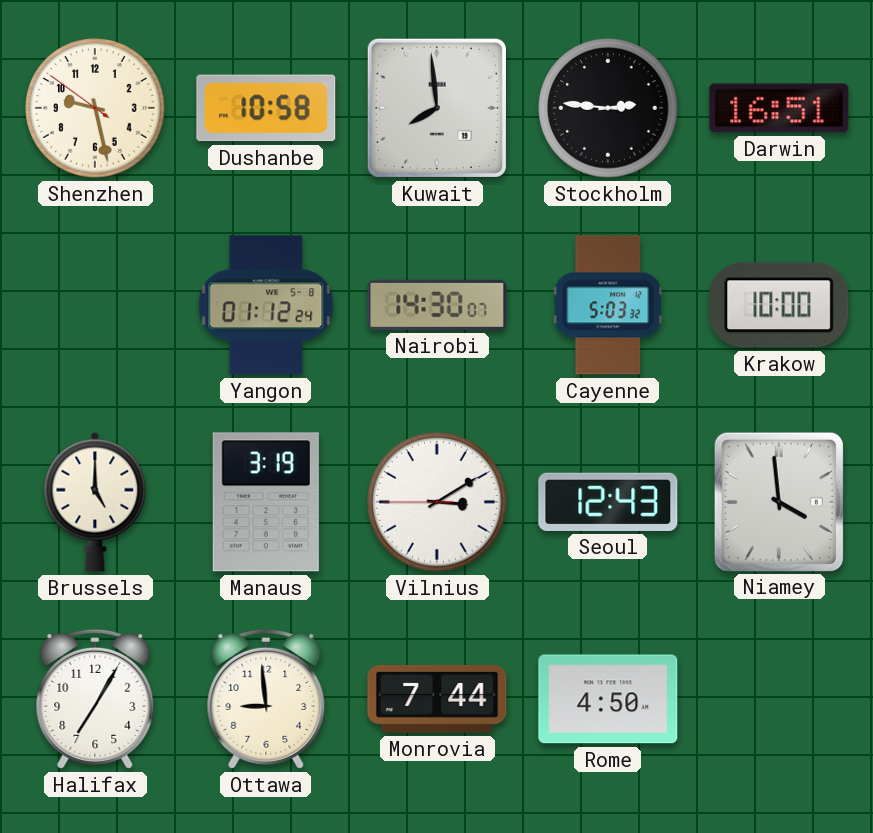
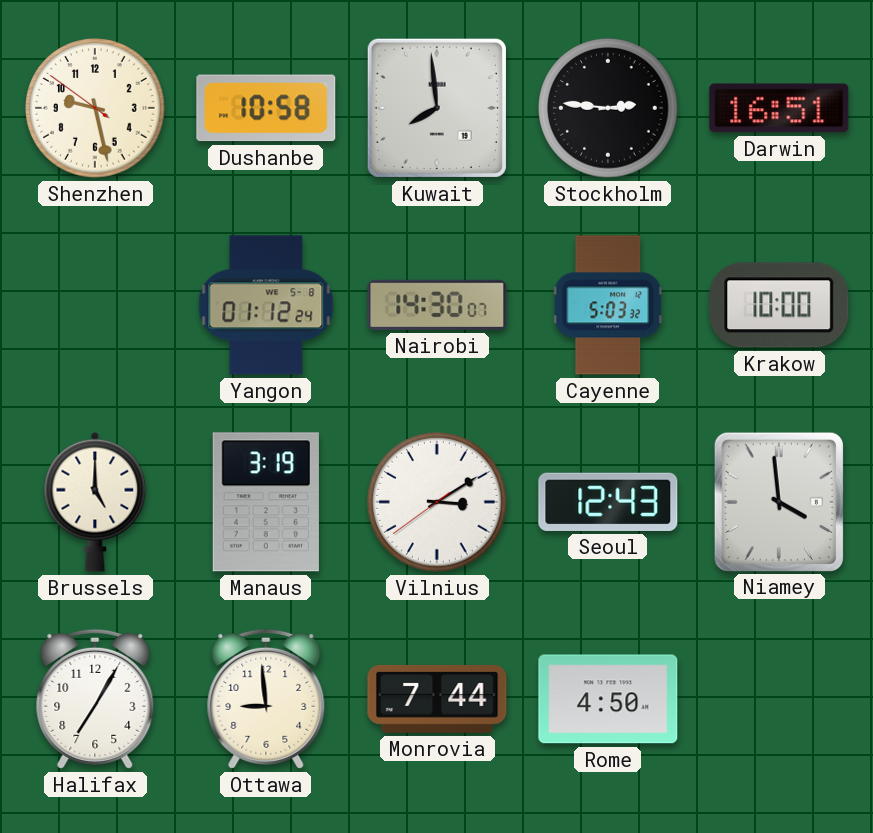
Vilnius: 3:09:45 -> 3:09:39 (437, 502)
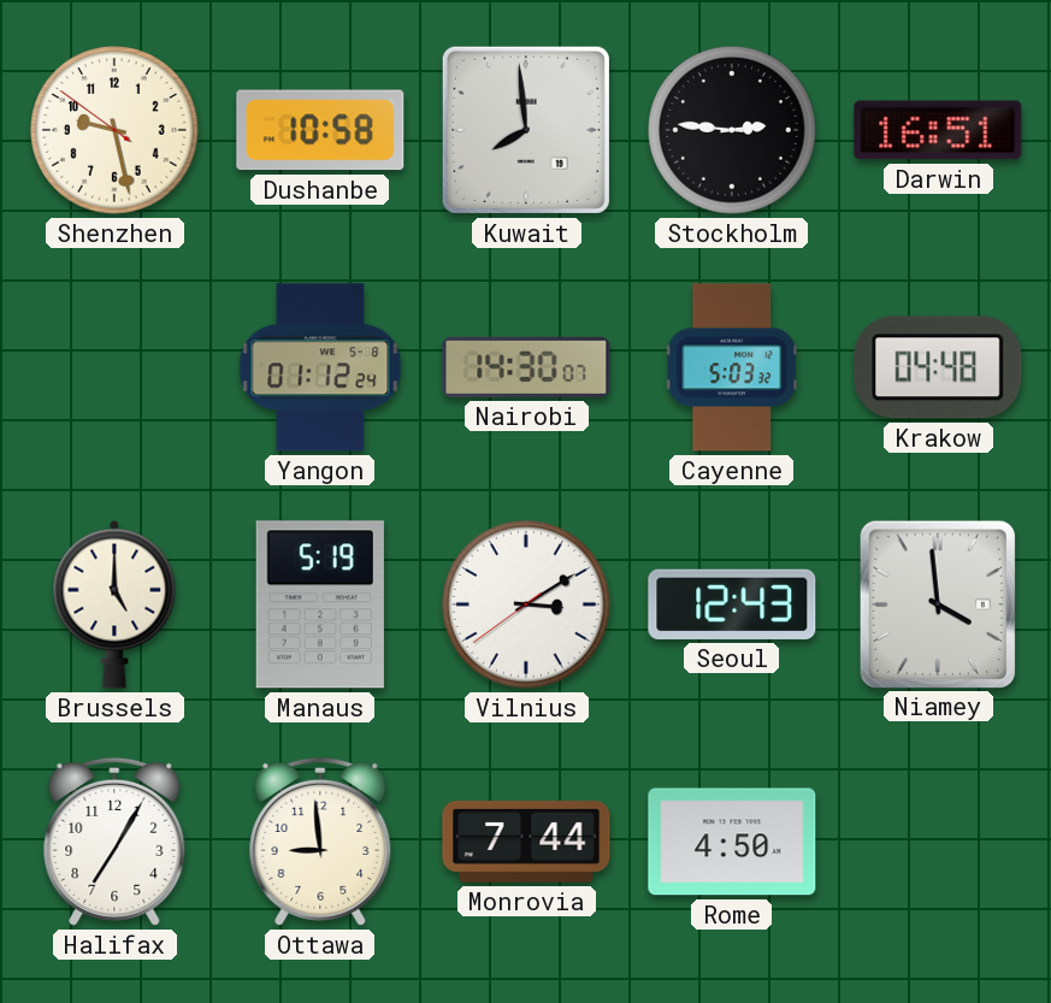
Krakow: 10:00 -> 04:48 (938, 367)
Manaus: 3:19 -> 5:19 (320, 604)
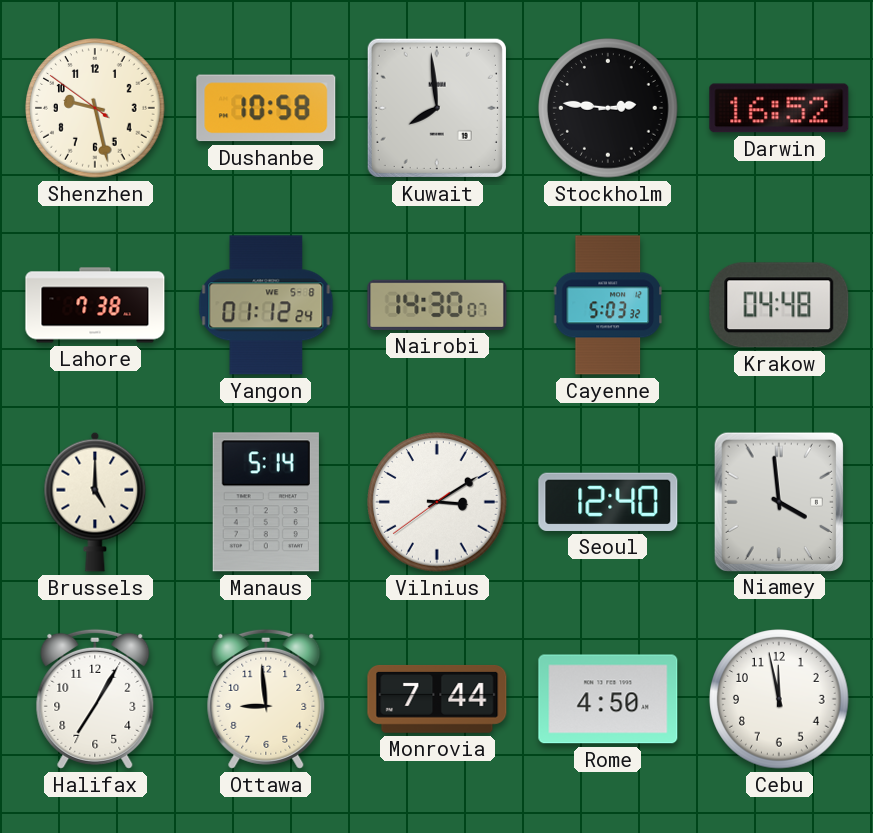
Darwin: 16:51 -> 16:52 (779, 108)
Lahore: none -> 7:38 (95, 305)
Manaus: 5:19 -> 5:14 (266, 502)
Seoul: 12:43 -> 12:40 (608, 502)
Cebu: none -> 11:58 (779, 699)
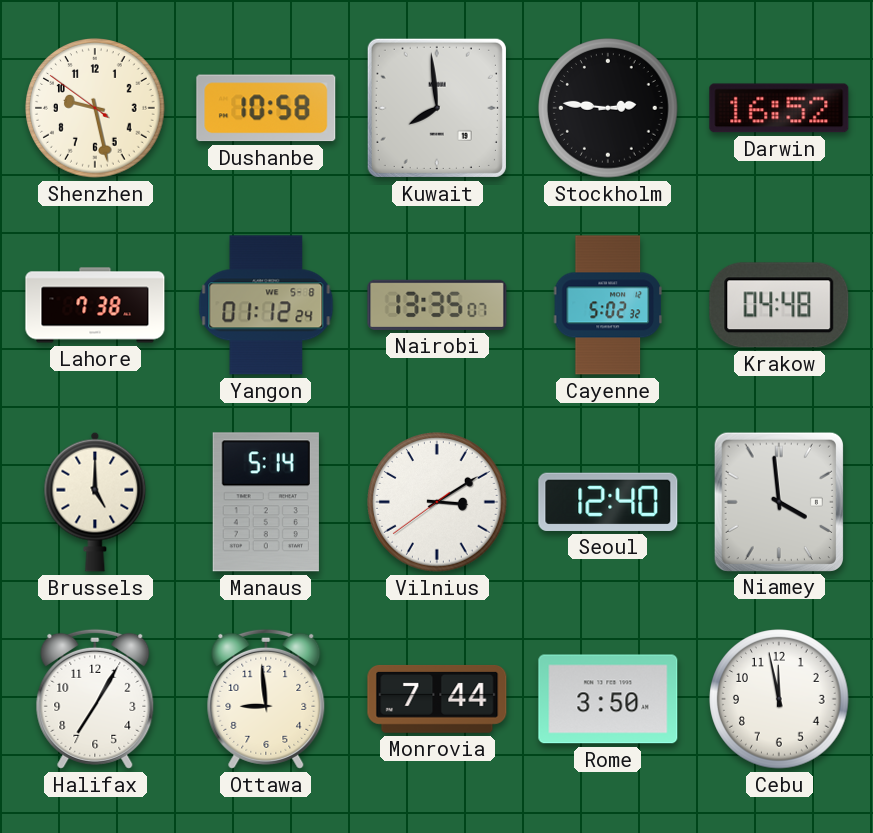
Nairobi: 14:30 -> 13:35 (437, 305)
Cayenne: 5:03 -> 5:02 (608, 305)
Rome: 4:50 -> 3:50 (608, 699)
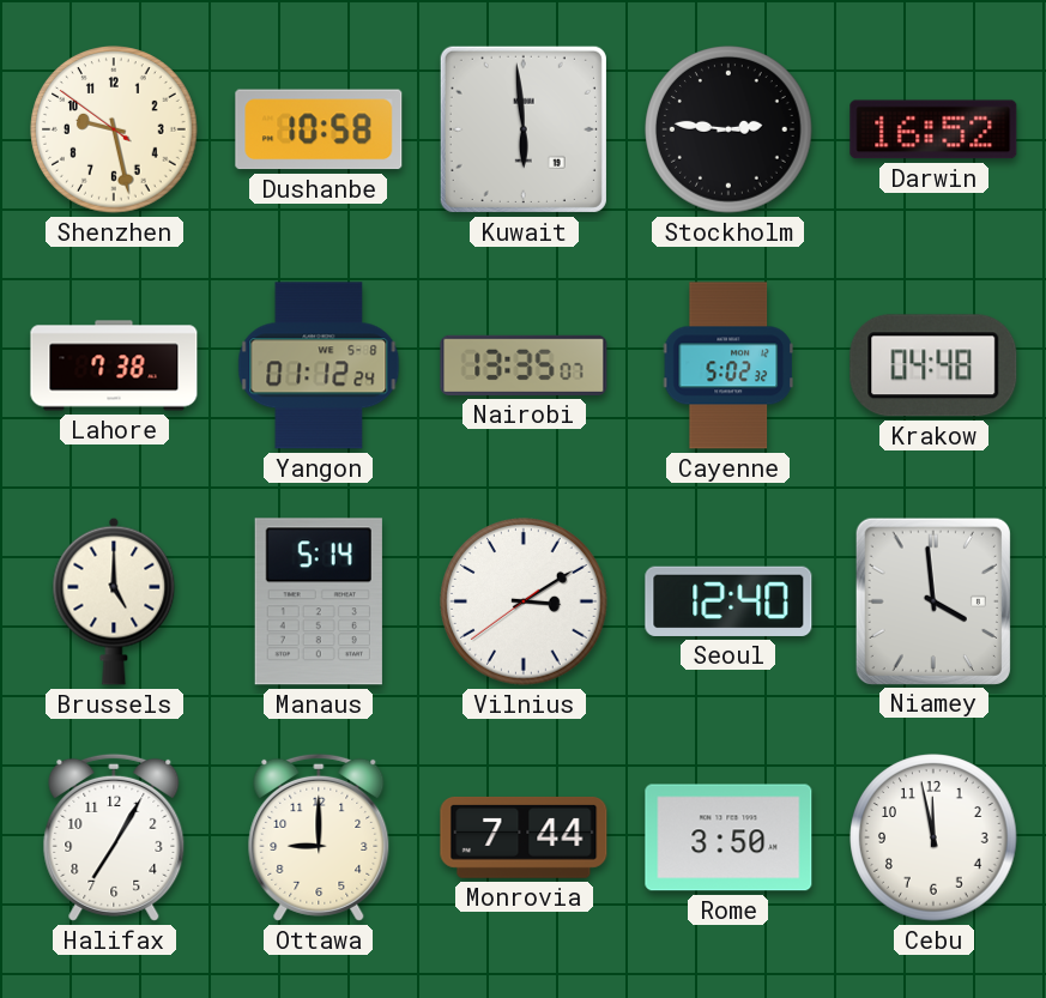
Kuwait: 7:59 -> 5:59 (524, 129)
Ottawa: 8:59 -> 9:00 (319, 837)
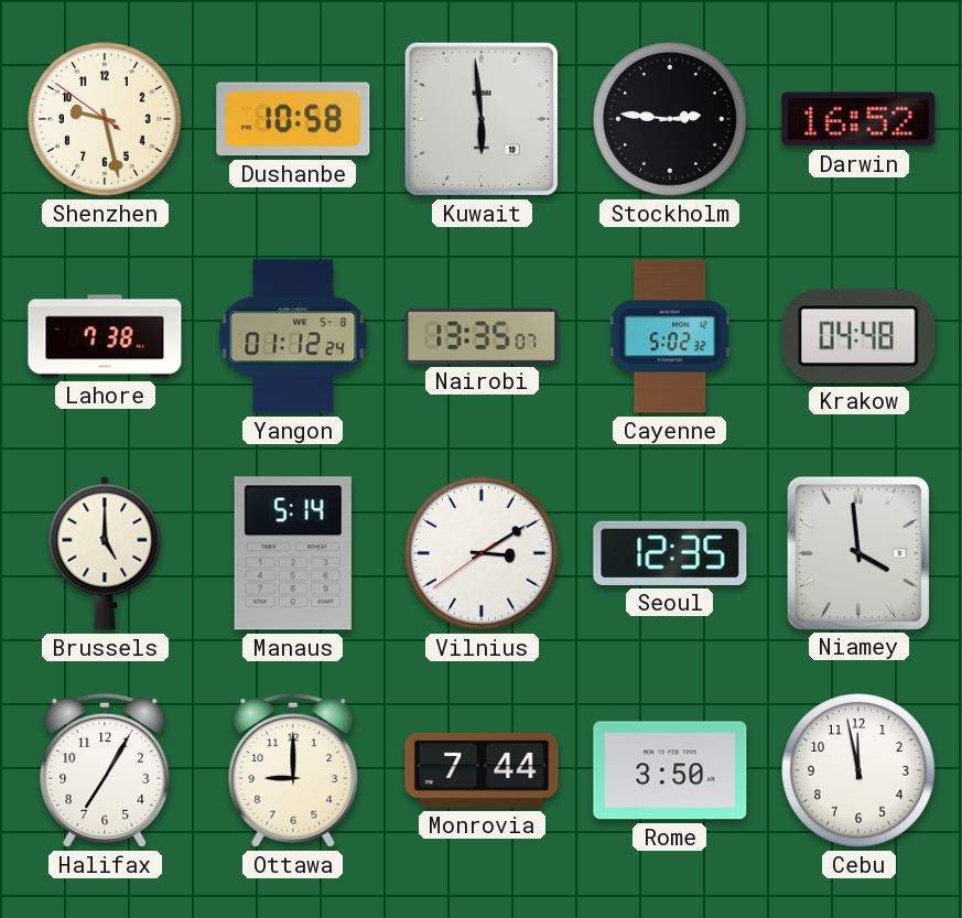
Seoul: 12:40 -> 12:35 (670, 553)
